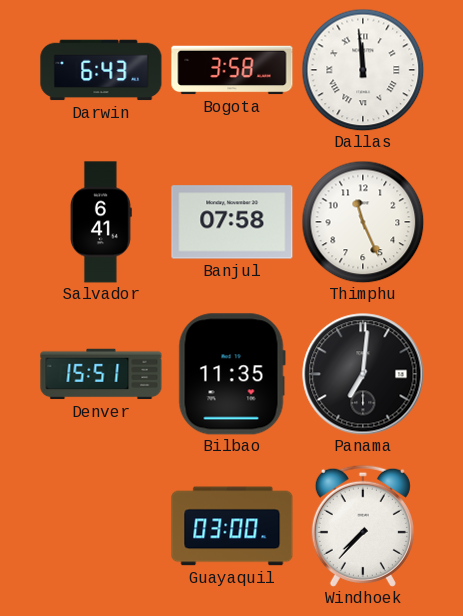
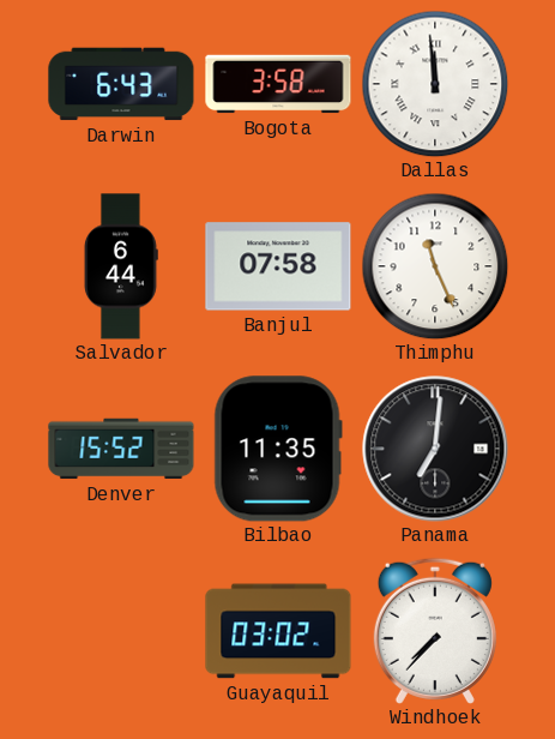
Salvador: 6:41 -> 6:44 (121, 266)
Denver: 15:51 -> 15:52 (121, 449)
Guayaquil: 03:00 -> 03:02 (278, 631)
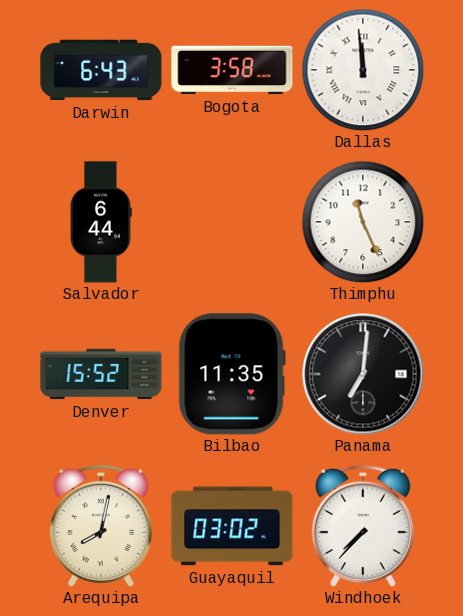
Banjul: 07:58 -> none (278, 266)
Arequipa: none -> 8:02 (101, 526)
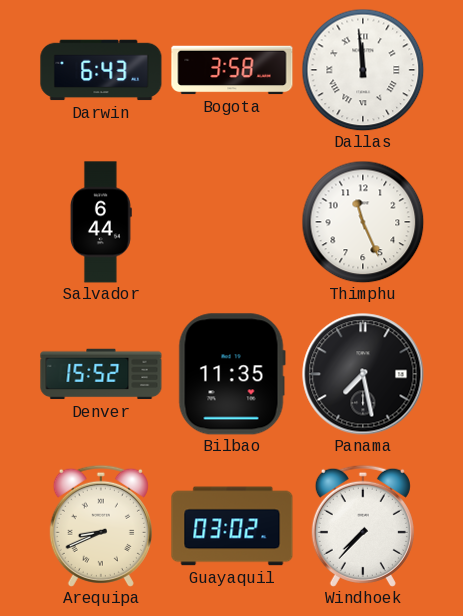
Panama: 7:01 -> 7:28 (363, 374)
Arequipa: 8:02 -> 8:41 (101, 526)
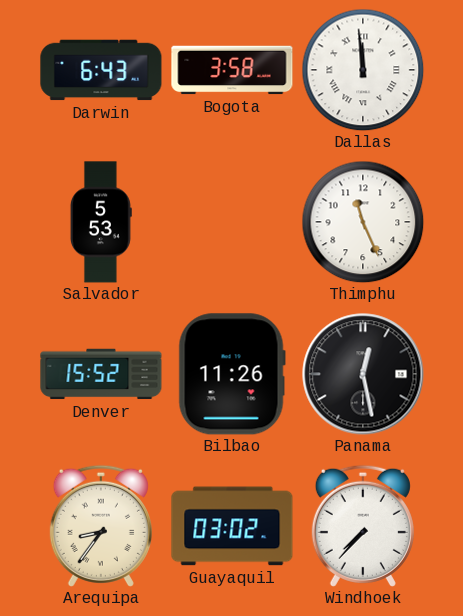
Salvador: 6:44 -> 5:53 (101, 222)
Bilbao: 11:35 -> 11:26 (232, 374)
Panama: 7:28 -> 12:28 (363, 374)
Arequipa: 8:41 -> 8:36 (101, 526)
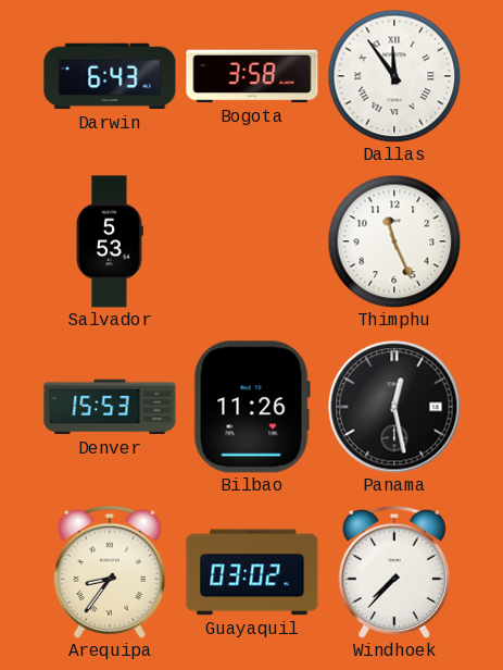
Dallas: 11:59 -> 11:54 (394, 76)
Denver: 15:52 -> 15:53 (110, 407)
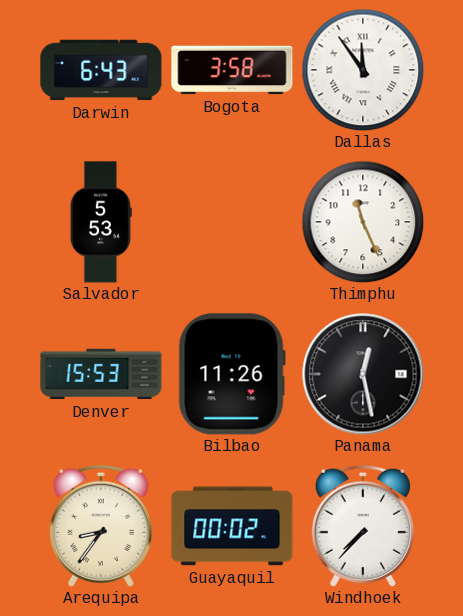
Guayaquil: 03:02 -> 00:02 (232, 526)
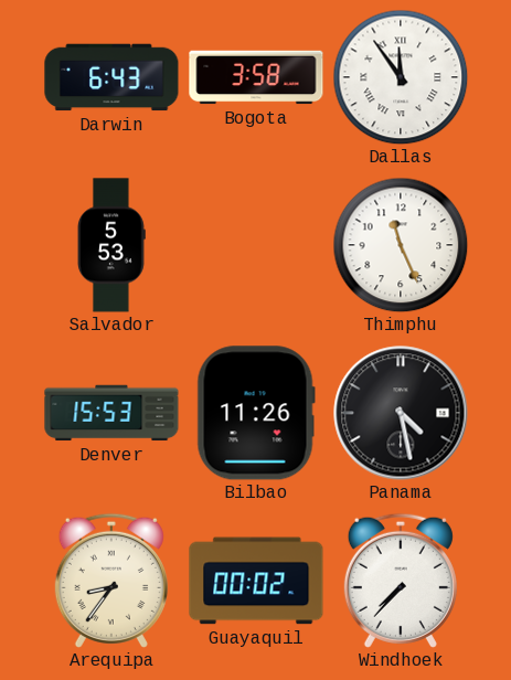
Panama: 12:28 -> 4:28 (401, 413)
